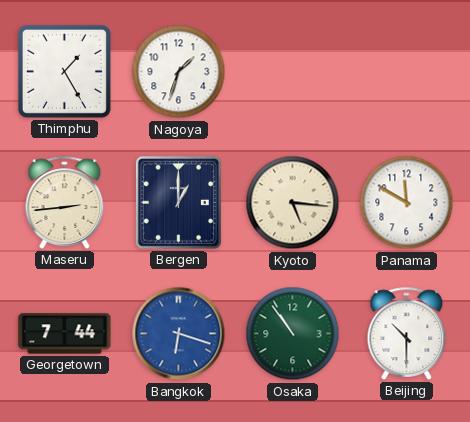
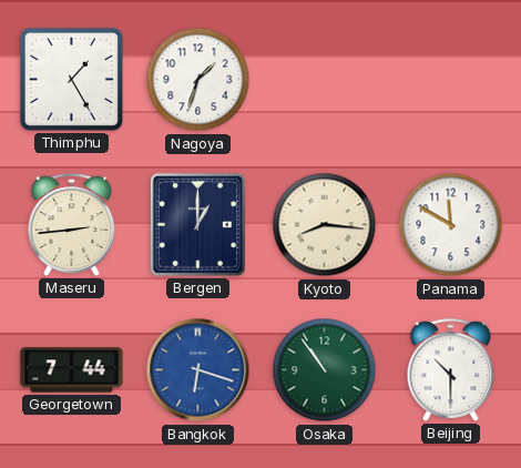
Kyoto: 5:16 -> 8:16 (325, 225)
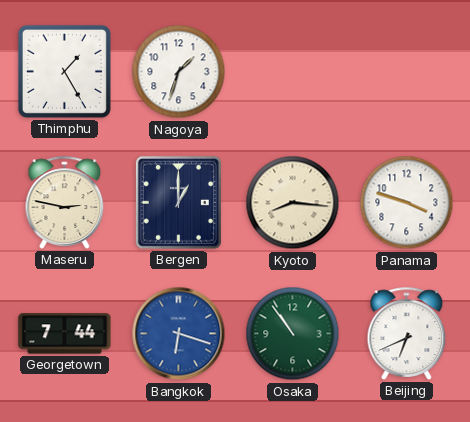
Maseru: 2:44 -> 2:47 (65, 202)
Panama: 11:50 -> 3:48 (407, 203)
Beijing: 10:30 -> 6:41 (407, 333)
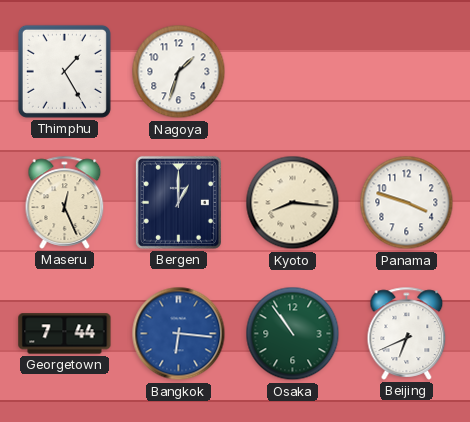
Maseru: 2:47 -> 12:26 (65, 202)
Bangkok: 6:18 -> 6:16 (179, 334)
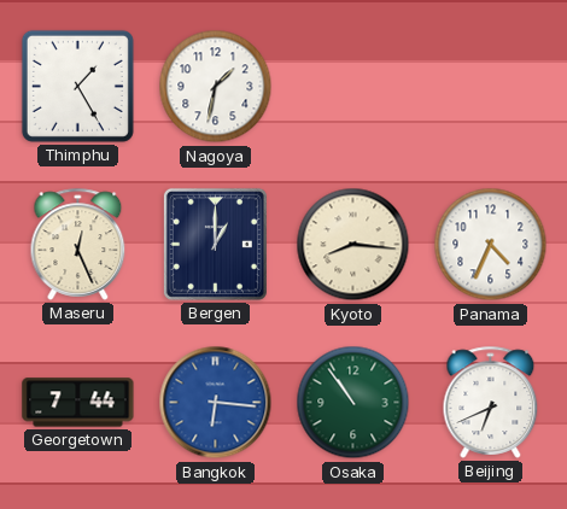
Nagoya: 1:33 -> 1:32 (216, 87)
Panama: 3:48 -> 4:34 (491, 245)
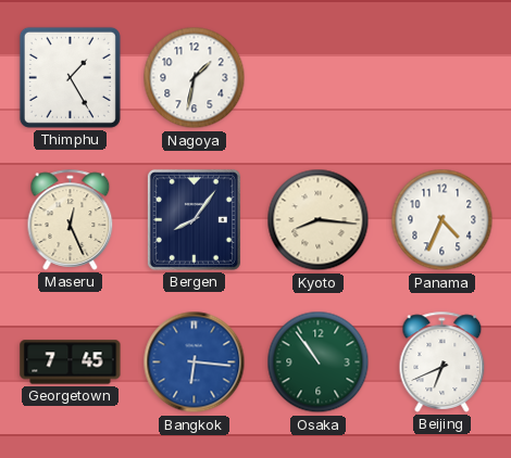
Bergen: 1:00 -> 8:06 (194, 219)
Georgetown: 7:44 -> 7:45 (71, 362)
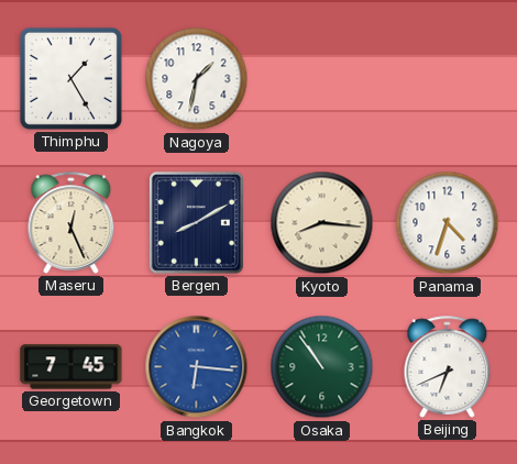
Bergen: 8:06 -> 8:10 (196, 222)
Panama: 4:34 -> 4:33 (448, 223)
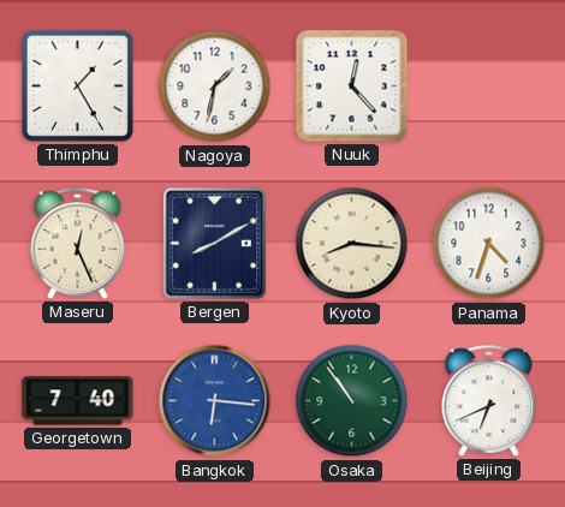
Nuuk: none -> 12:23 (352, 87)
Georgetown: 7:45 -> 7:40 (78, 401)
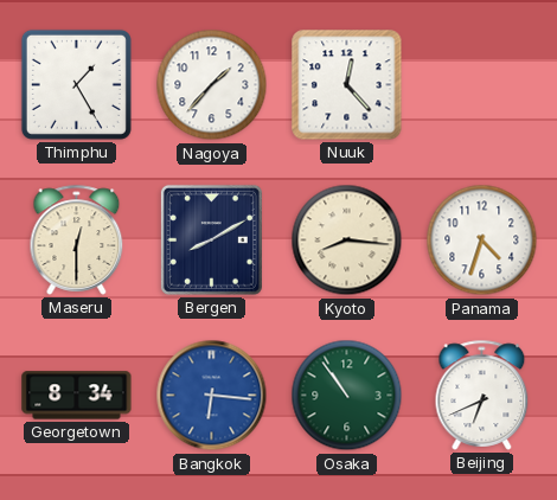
Nagoya: 1:32 -> 1:37 (212, 85)
Maseru: 12:26 -> 12:30 (77, 239)
Georgetown: 7:40 -> 8:34 (77, 396)
